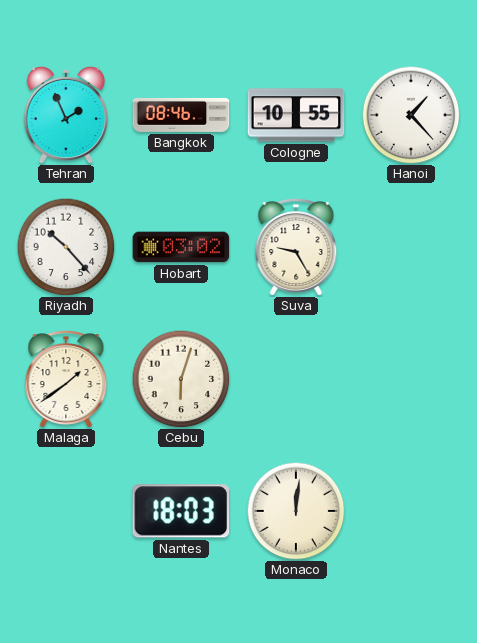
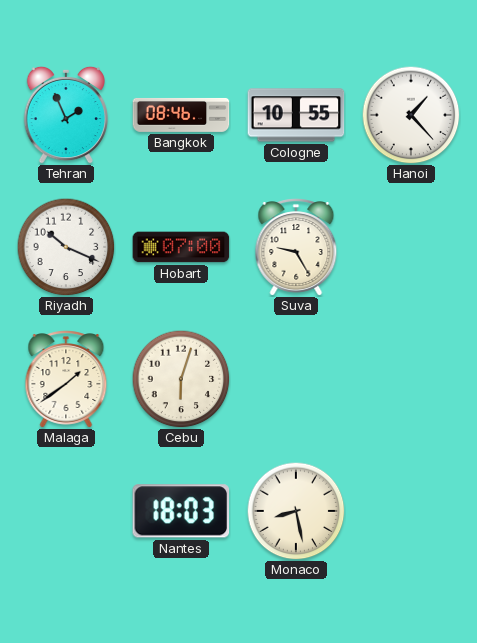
Riyadh: 10:23 -> 10:19 (66, 247)
Hobart: 03:02 -> 07:00 (181, 247)
Monaco: 12:01 -> 8:28 (296, 511)
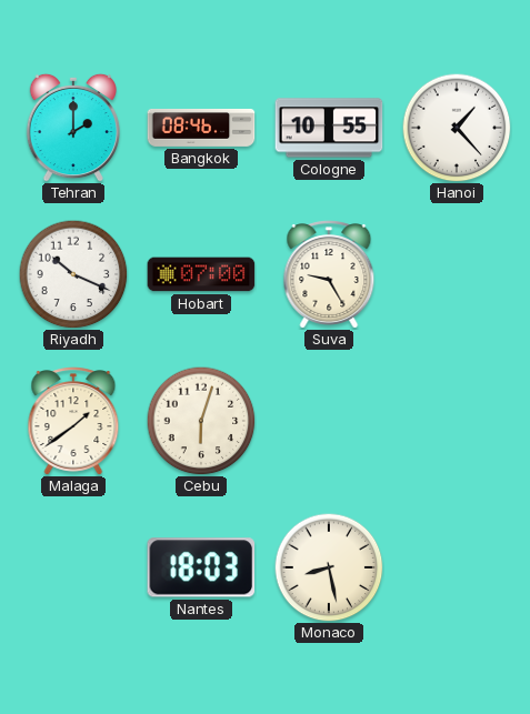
Tehran: 1:56 -> 2:00 (73, 128)
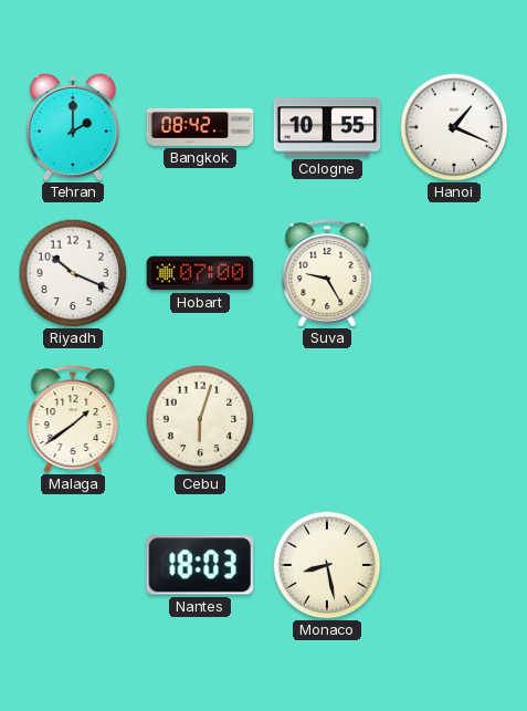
Bangkok: 08:46 -> 08:42 (200, 127)
Hanoi: 1:23 -> 1:19 (454, 127)
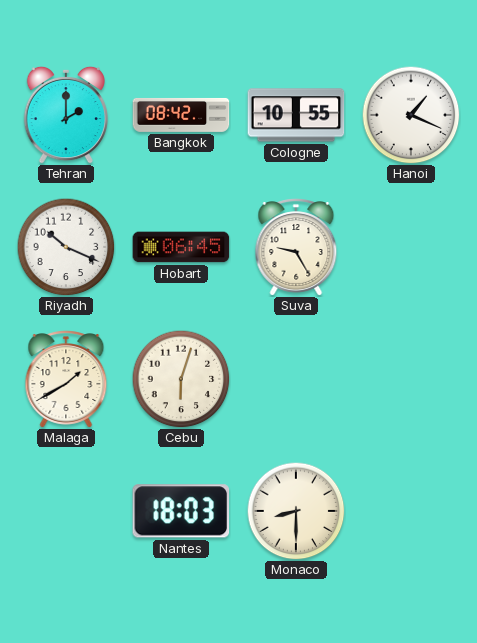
Hobart: 07:00 -> 06:45 (181, 247)
Malaga: 1:39 -> 1:40 (66, 379)
Monaco: 8:28 -> 8:30 (296, 511)
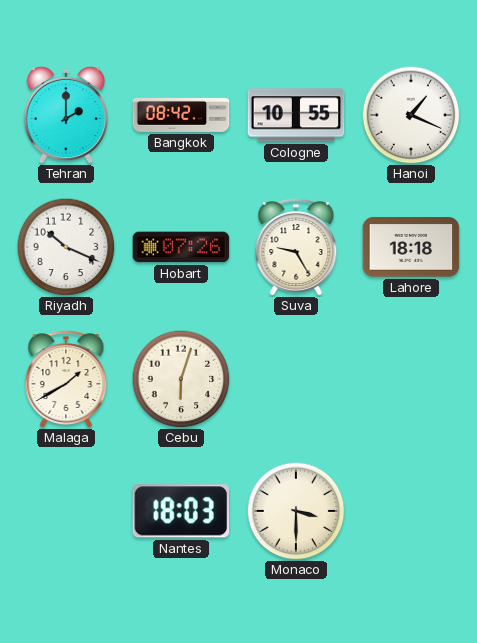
Hobart: 06:45 -> 07:26 (181, 247)
Lahore: none -> 18:18 (411, 247)
Monaco: 8:30 -> 3:30 (296, 511)
